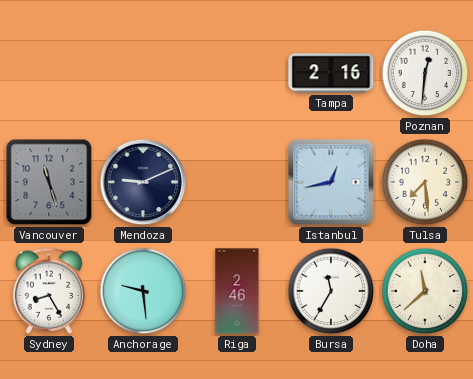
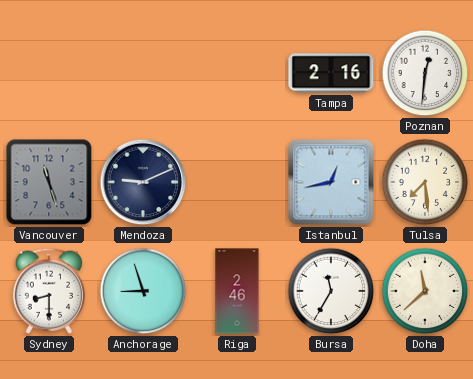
Sydney: 8:25 -> 8:30 (49, 291)
Anchorage: 9:29 -> 8:57 (143, 291)
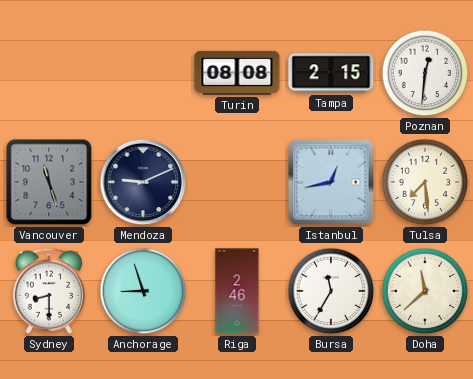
Turin: none -> 08:08 (237, 73)
Tampa: 2:16 -> 2:15 (331, 73)
